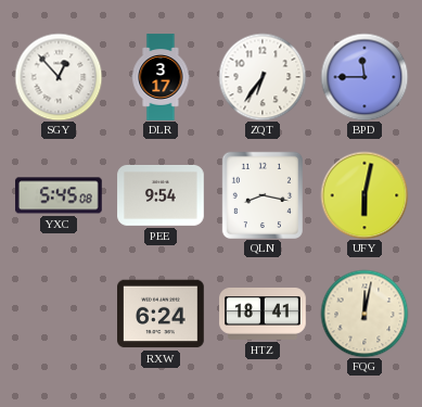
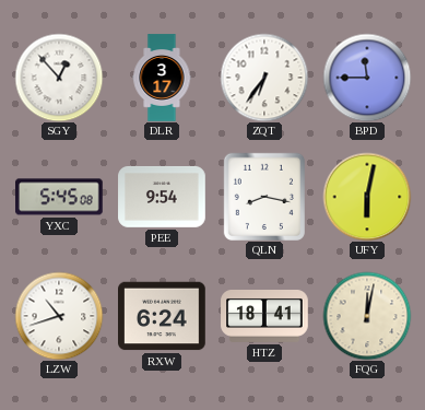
LZW: none -> 10:42 (59, 316)
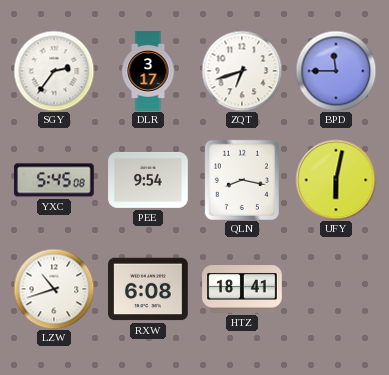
SGY: 12:53 -> 2:36 (54, 71)
ZQT: 6:36 -> 6:42 (242, 71)
RXW: 6:24 -> 6:08 (149, 289)
FQG: 12:02 -> none (367, 316)
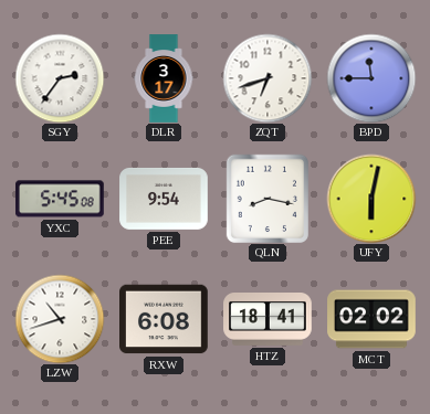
MCT: none -> 02:02 (371, 319)
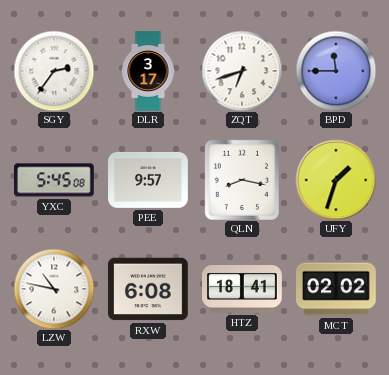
PEE: 9:54 -> 9:57 (148, 180)
UFY: 6:02 -> 1:33 (336, 180)
LZW: 10:42 -> 10:47 (54, 289)
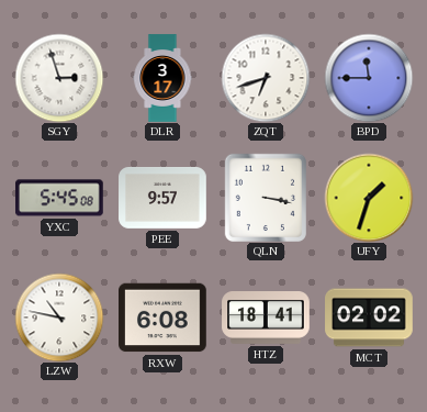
SGY: 2:36 -> 2:57 (59, 78)
QLN: 8:17 -> 3:17 (266, 197)
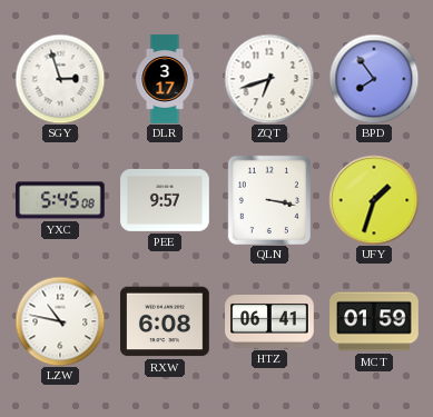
BPD: 11:45 -> 7:54 (374, 79)
HTZ: 18:41 -> 06:41 (269, 322)
MCT: 02:02 -> 01:59 (374, 321)
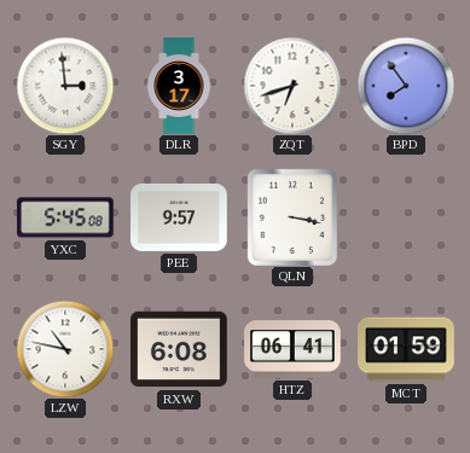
SGY: 2:57 -> 2:59 (65, 86)
UFY: 1:33 -> none (374, 200)
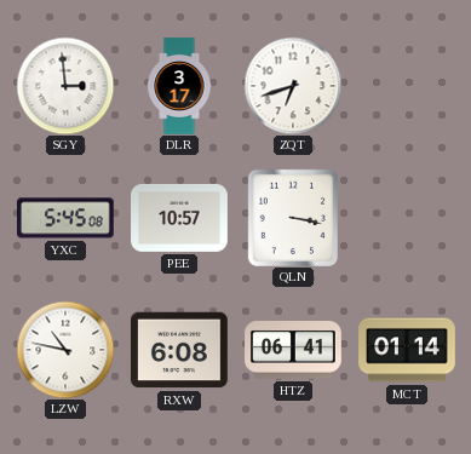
BPD: 7:54 -> none (406, 86)
PEE: 9:57 -> 10:57 (179, 218)
MCT: 01:59 -> 01:14 (407, 350)
